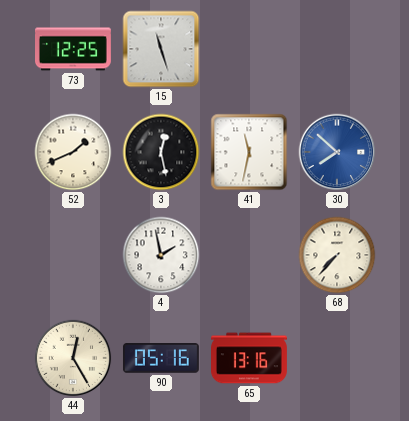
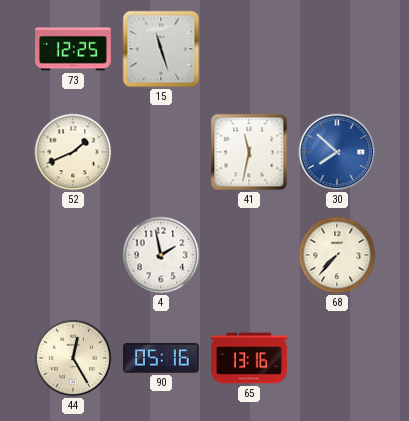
3: 12:28 -> none (161, 152)
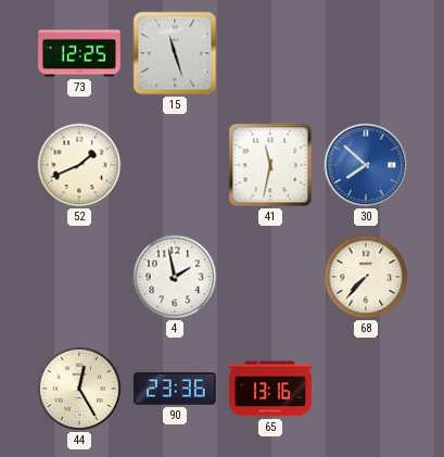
90: 05:16 -> 23:36 (175, 390)
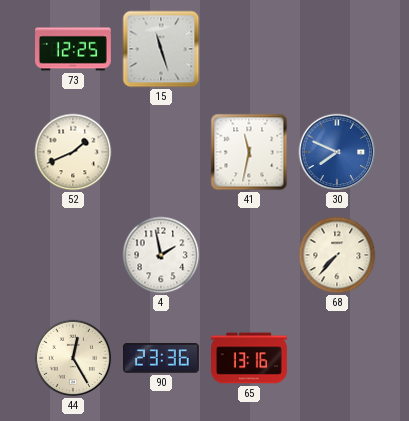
30: 7:52 -> 7:49 (337, 152)
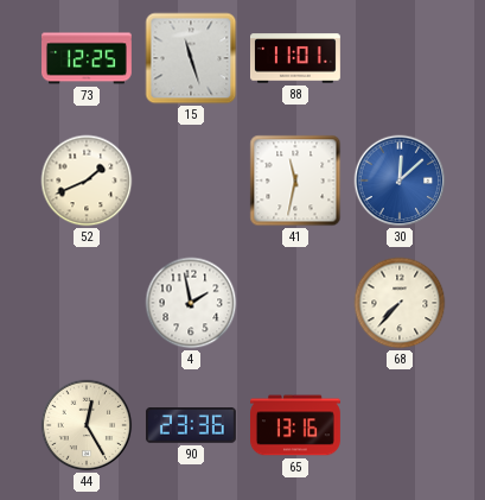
88: none -> 11:01 (296, 58)
30: 7:49 -> 12:08 (400, 181)
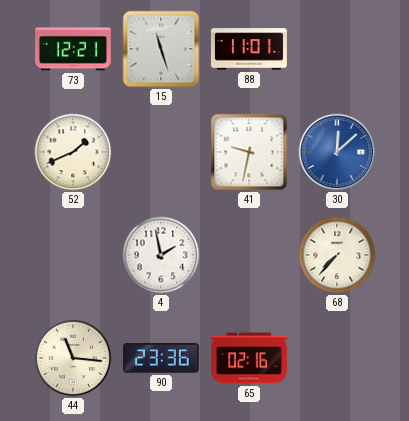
73: 12:25 -> 12:21 (74, 49)
41: 11:32 -> 9:32 (249, 152)
44: 12:25 -> 11:16 (73, 358)
65: 13:16 -> 02:16 (250, 358)
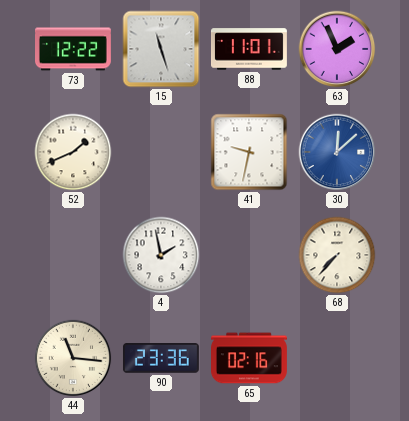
73: 12:21 -> 12:22 (74, 49)
63: none -> 1:56 (337, 49)
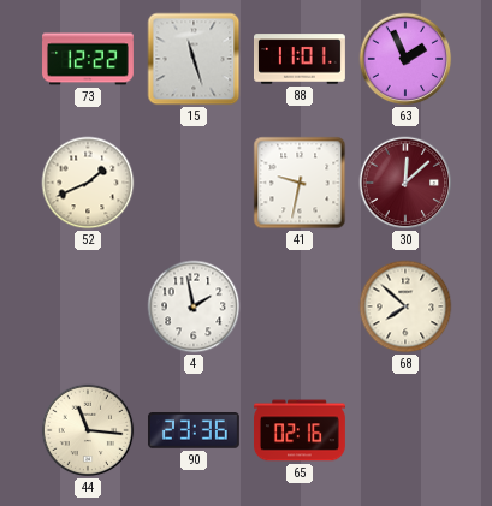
30 dial: blue -> burgundy (405, 183)
68: 7:37 -> 7:52 (405, 306)
